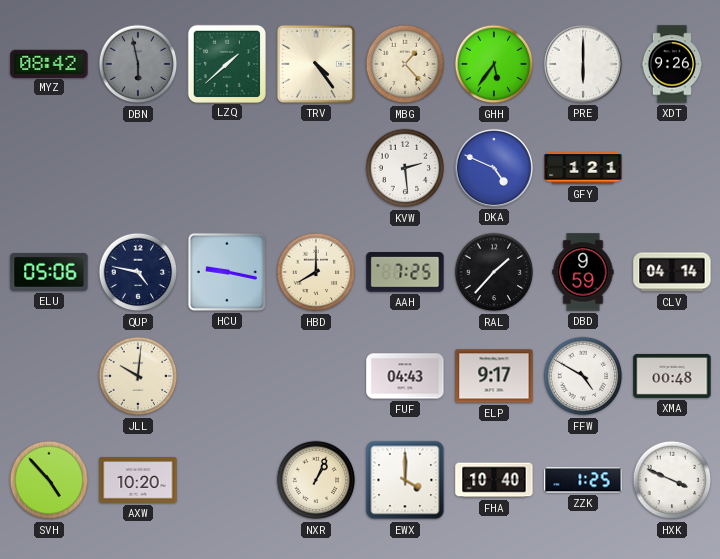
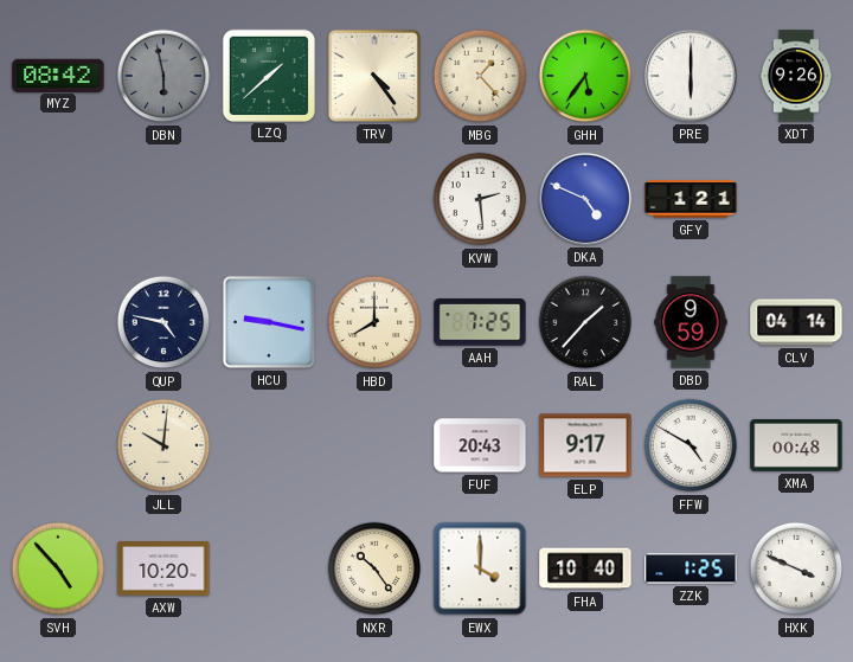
ELU: 05:06 -> none (49, 272)
FUF: 04:43 -> 20:43 (480, 445)
NXR: 1:04 -> 10:24 (374, 568)
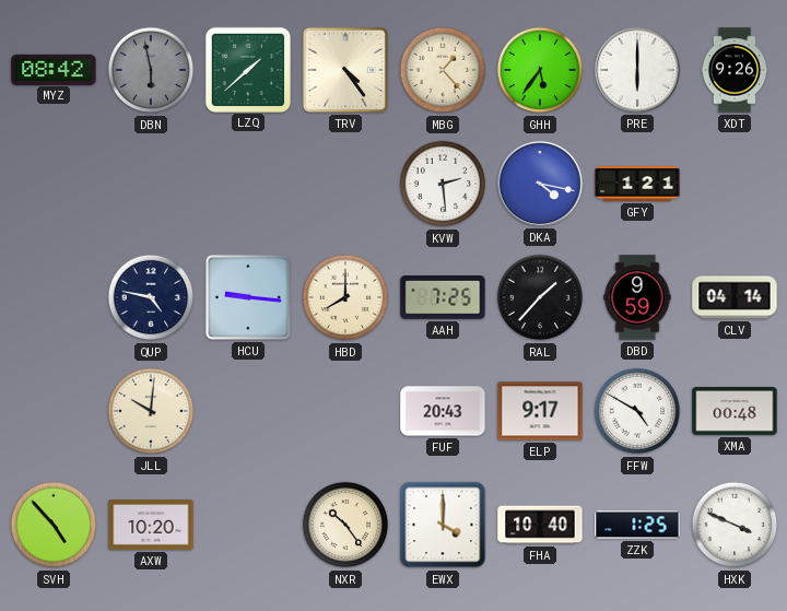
DKA: 4:49 -> 4:17 (540, 184)
HCU: 9:17 -> 9:16 (248, 297)
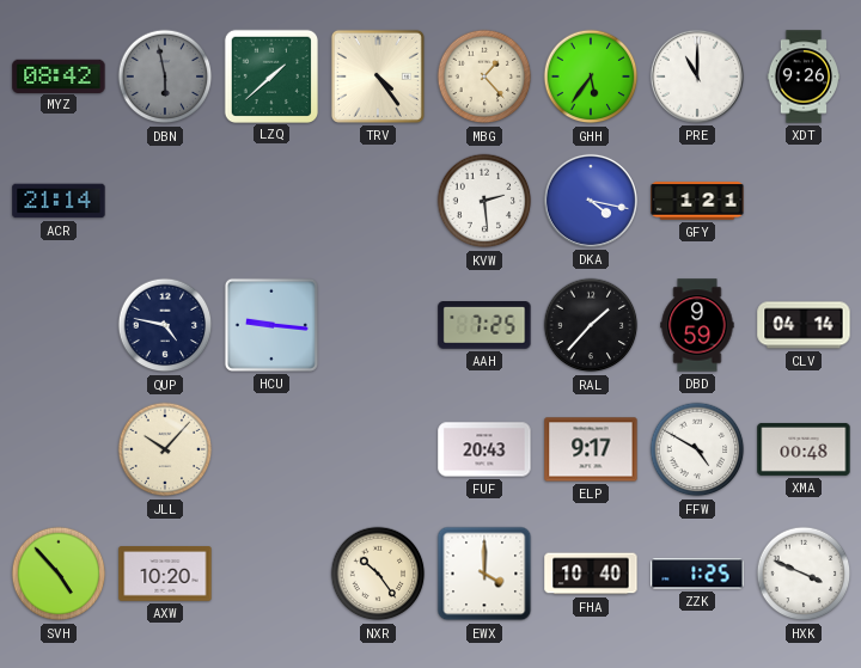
PRE: 6:00 -> 11:00 (697, 76)
ACR: none -> 21:14 (59, 201)
HBD: 8:00 -> none (345, 297)
JLL: 10:01 -> 10:07 (165, 449)
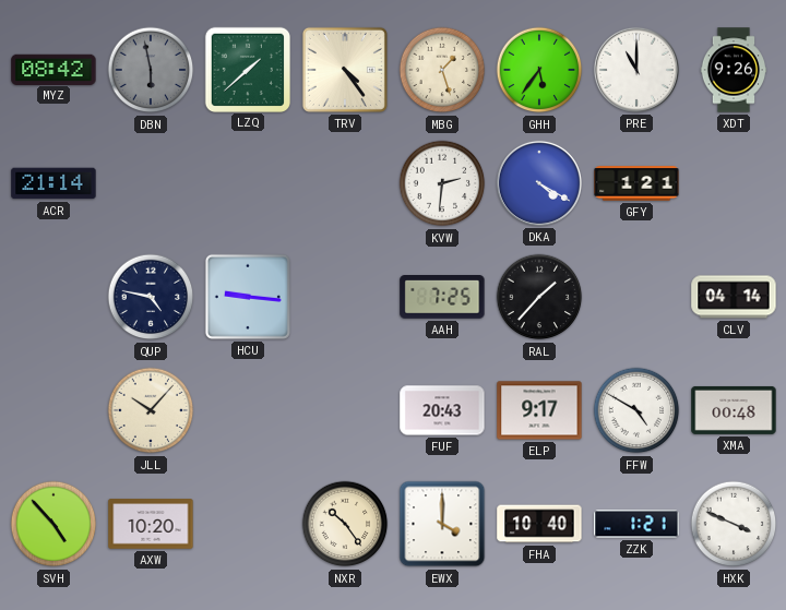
MBG: 1:23 -> 1:27 (442, 70)
KVW: 2:29 -> 2:31 (442, 183)
DKA: 4:17 -> 4:20 (539, 183)
DBD: 9:59 -> none (697, 325)
ZZK: 1:25 -> 1:21 (636, 524)
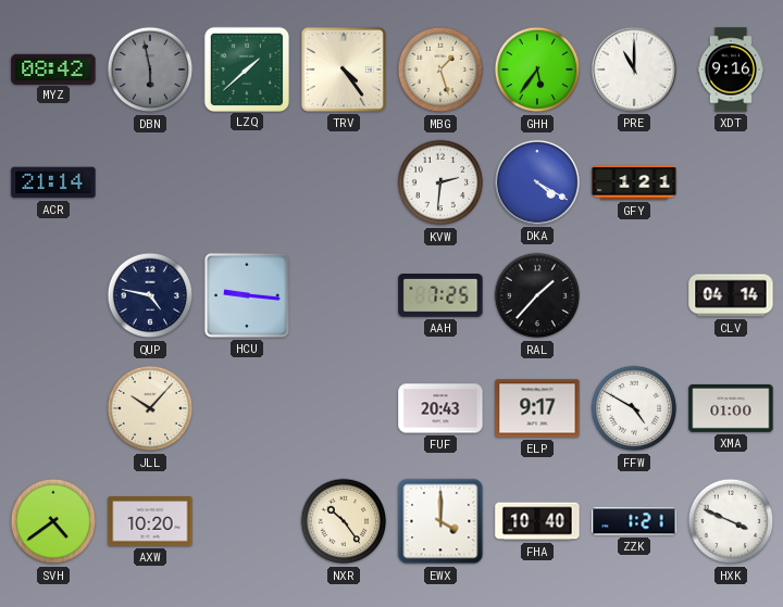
XDT: 9:26 -> 9:16 (731, 69)
XMA: 00:48 -> 01:00 (731, 408)
SVH: 4:53 -> 4:39 (53, 521)
